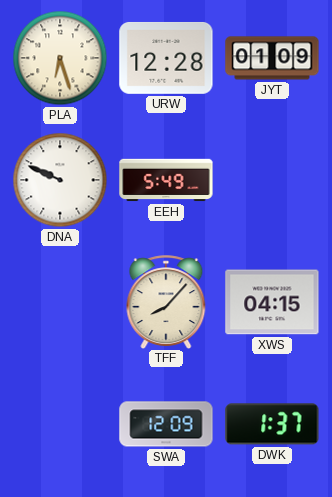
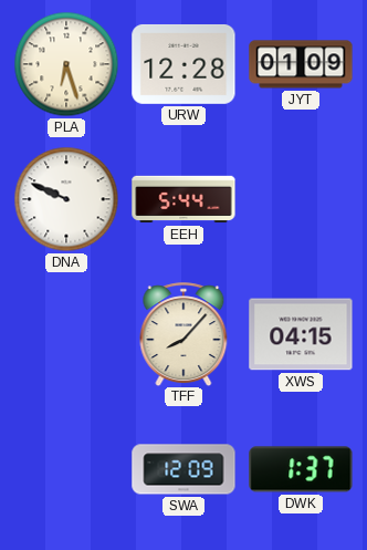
EEH: 5:49 -> 5:44 (183, 199)
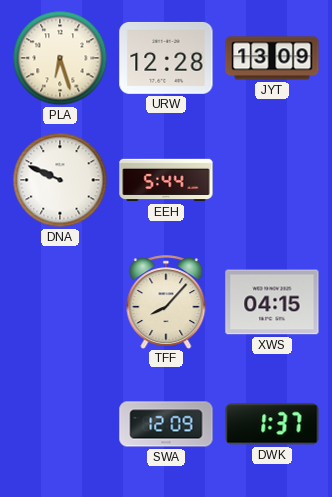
JYT: 01:09 -> 13:09 (272, 58)
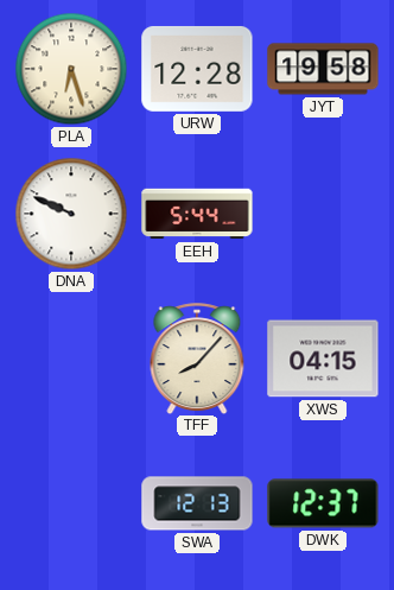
JYT: 13:09 -> 19:58 (323, 69)
SWA: 12:09 -> 12:13 (197, 503)
DWK: 1:37 -> 12:37 (323, 503)
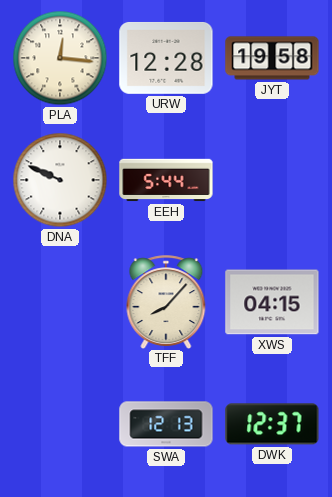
PLA: 6:27 -> 12:16 (60, 58)
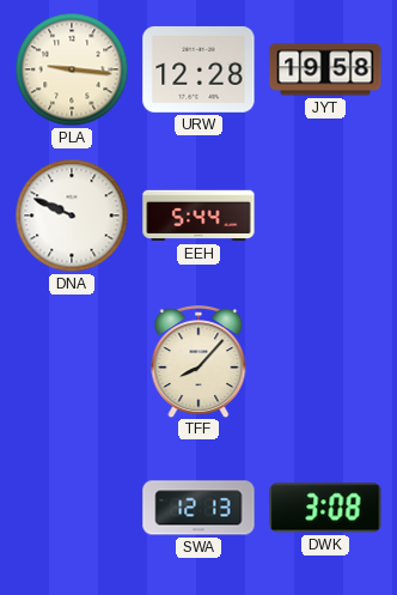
PLA: 12:16 -> 9:16 (72, 69)
XWS: 04:15 -> none (272, 302)
DWK: 12:37 -> 3:08 (325, 508)
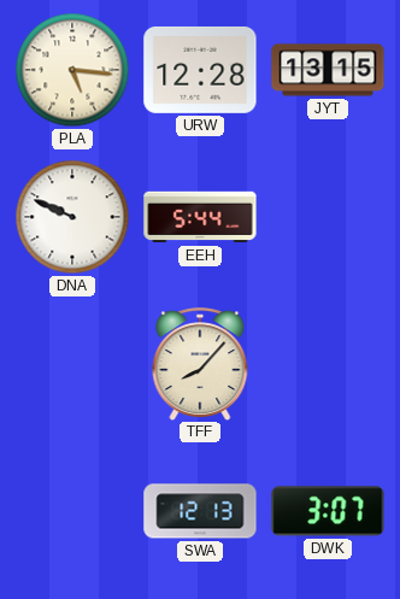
PLA: 9:16 -> 5:16 (72, 70)
JYT: 19:58 -> 13:15 (328, 70)
DWK: 3:08 -> 3:07 (328, 511)
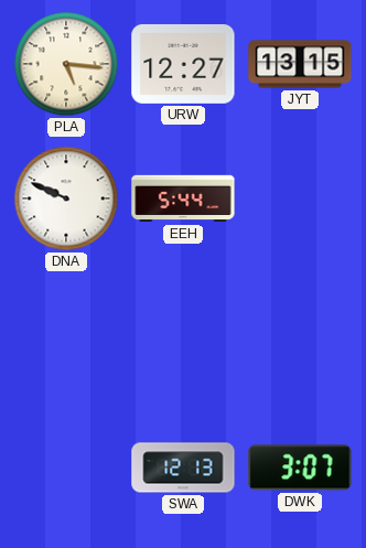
URW: 12:28 -> 12:27 (183, 64)
TFF: 8:07 -> none (200, 364)
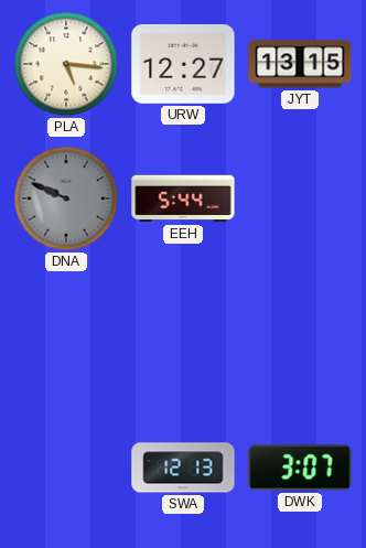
DNA dial: white -> grey (66, 198)
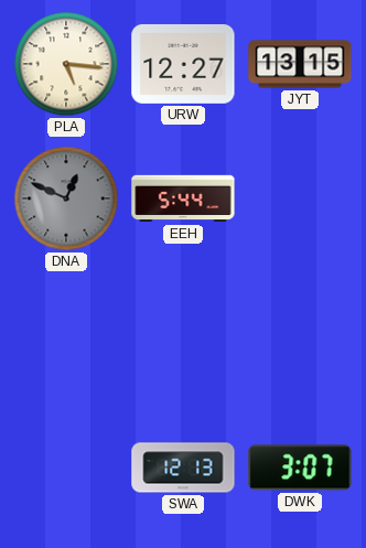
DNA: 9:49 -> 12:49 (66, 198)
